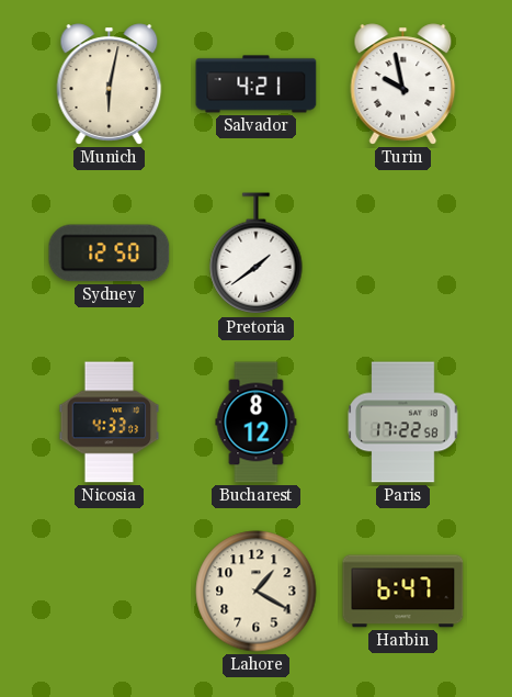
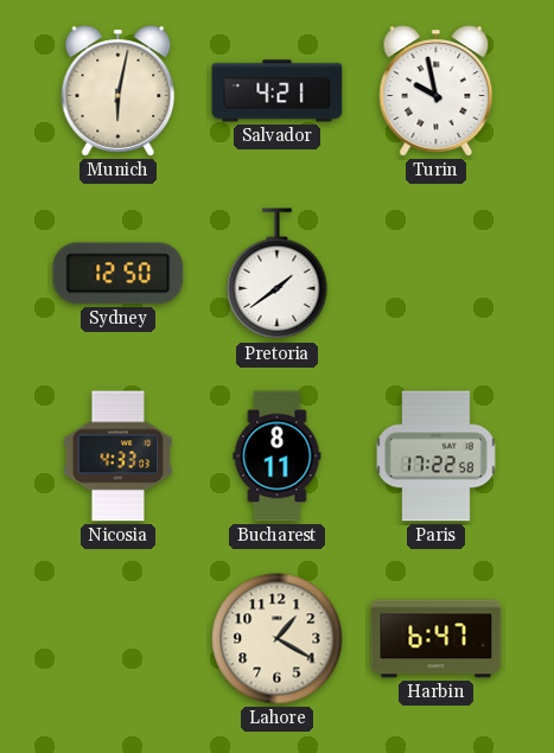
Bucharest: 8:12 -> 8:11 (278, 457)
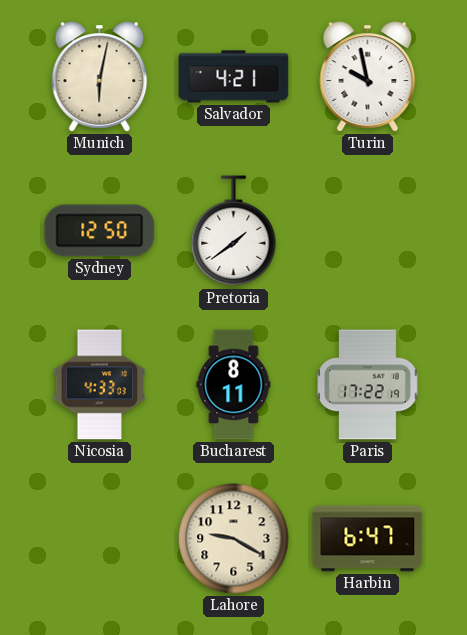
Paris: 17:22:58 -> 17:22:19 (368, 385)
Lahore: 1:20 -> 9:20 (234, 539)
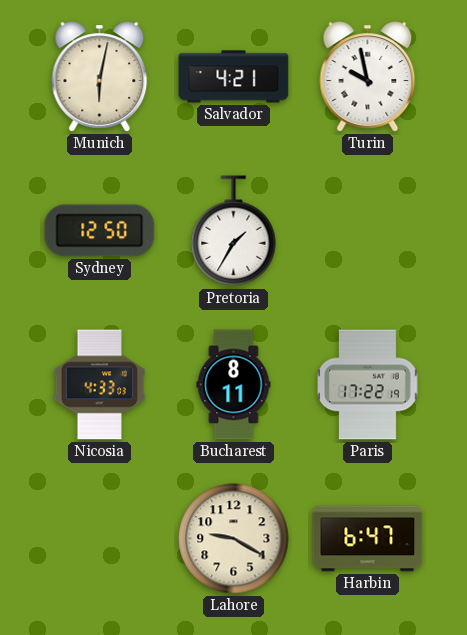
Pretoria: 1:39 -> 1:35 (234, 231)
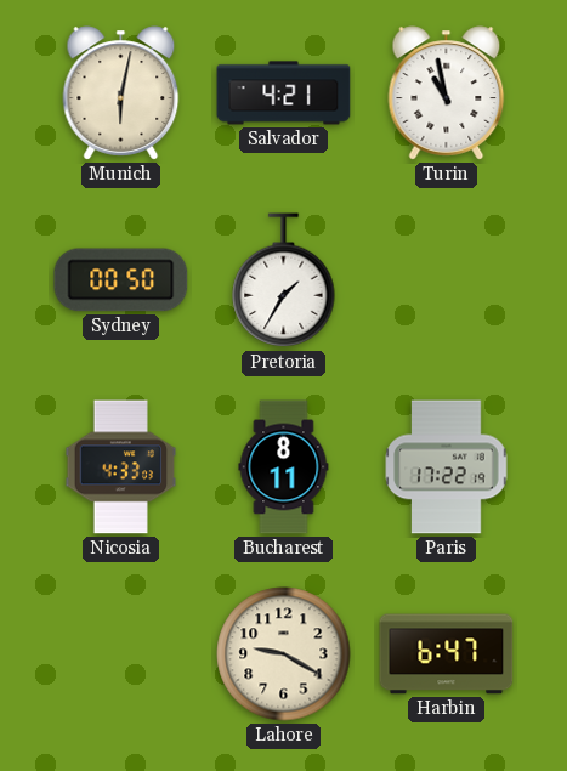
Turin: 9:58 -> 10:58 (447, 93)
Sydney: 12:50 -> 00:50 (121, 280)
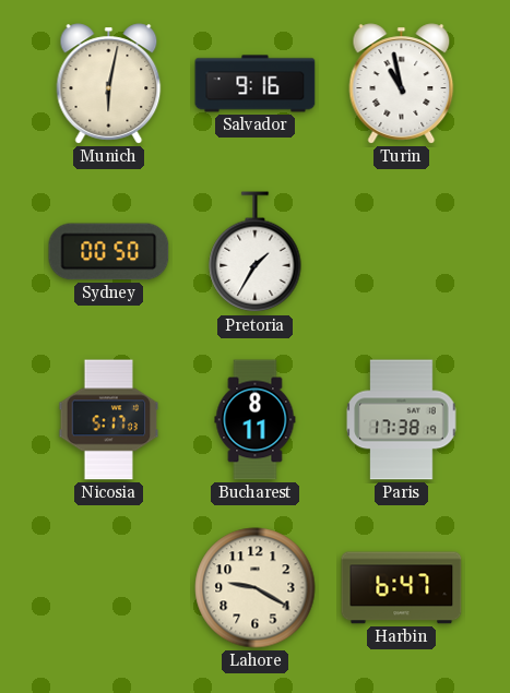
Salvador: 4:21 -> 9:16 (256, 84)
Nicosia: 4:33 -> 5:17 (109, 420)
Paris: 17:22 -> 17:38 (402, 420)
